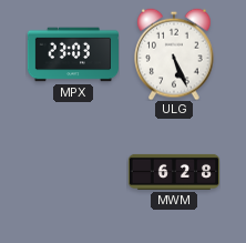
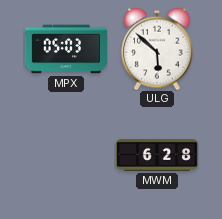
MPX: 23:03 -> 05:03 (65, 49)
ULG: 5:26 -> 5:52 (157, 49)
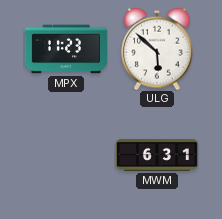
MPX: 05:03 -> 11:23 (65, 49)
MWM: 6:28 -> 6:31 (157, 155)
